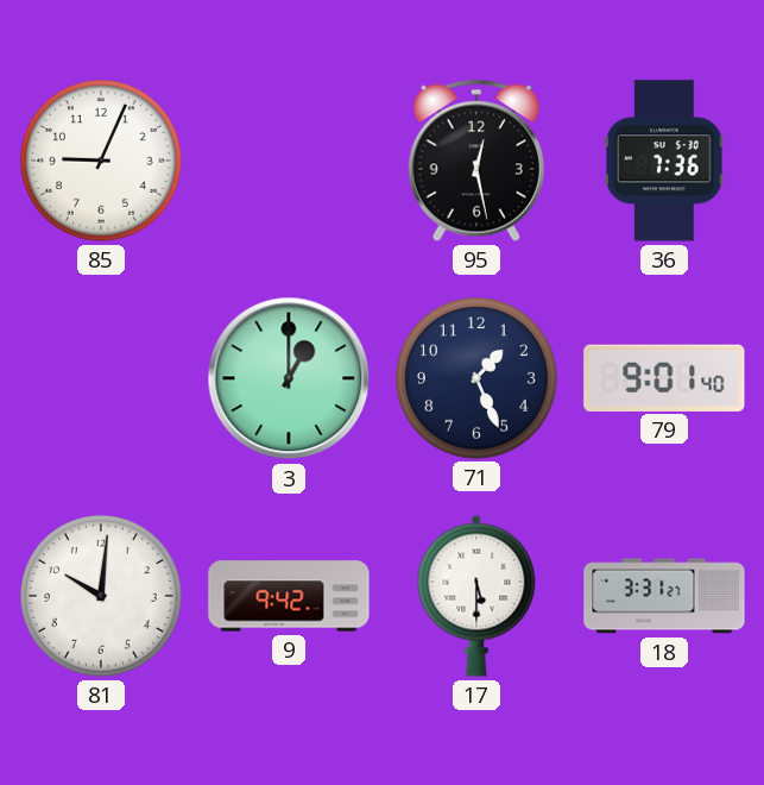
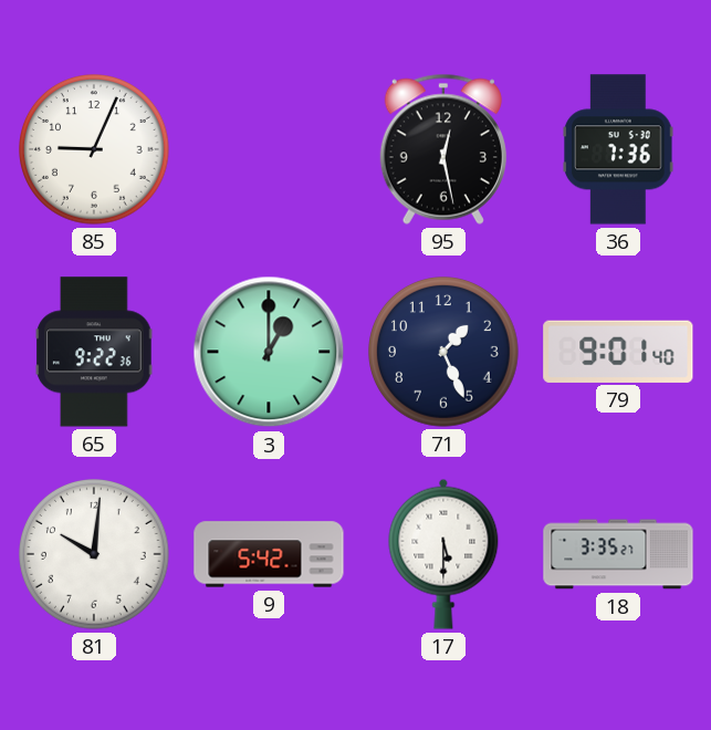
65: none -> 9:22 (94, 352)
9: 9:42 -> 5:42 (269, 554)
18: 3:31 -> 3:35 (618, 554)
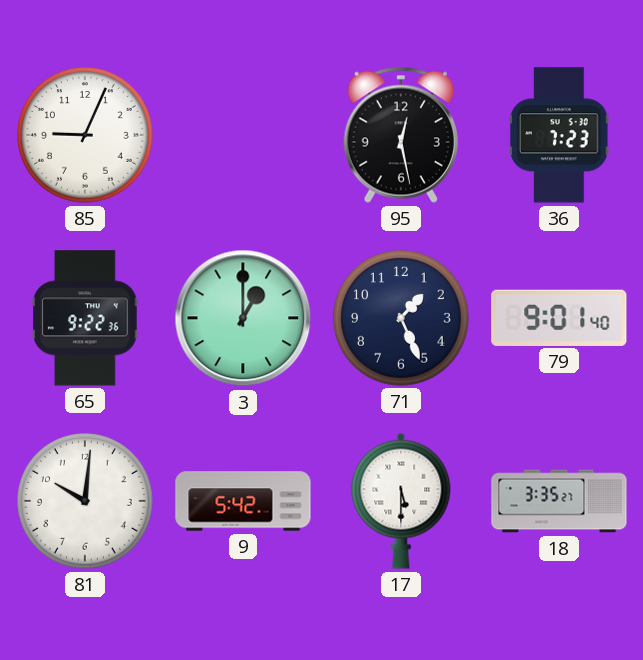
36: 7:36 -> 7:23 (559, 135)
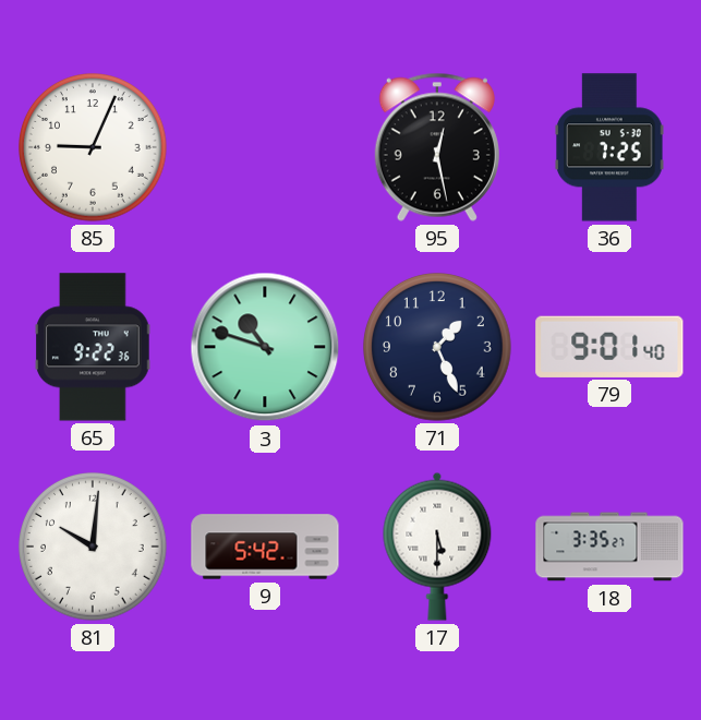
36: 7:23 -> 7:25 (609, 147)
3: 1:00 -> 10:48 (265, 347)
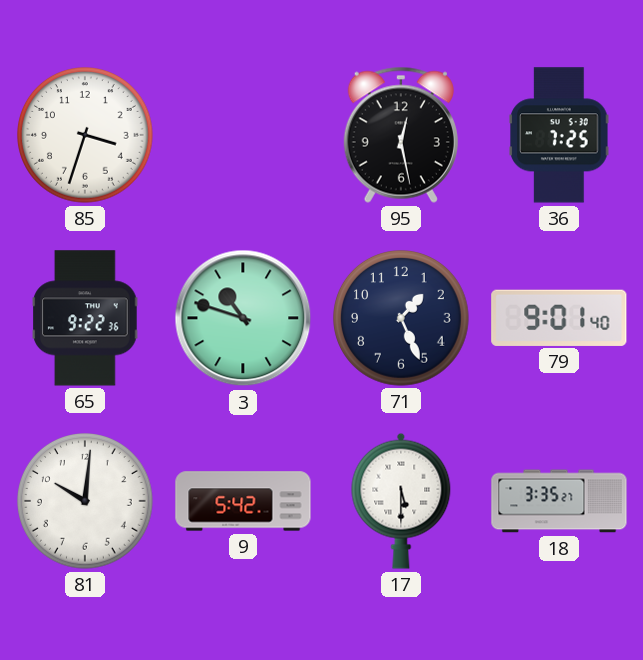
85: 9:04 -> 3:33 (86, 136)
